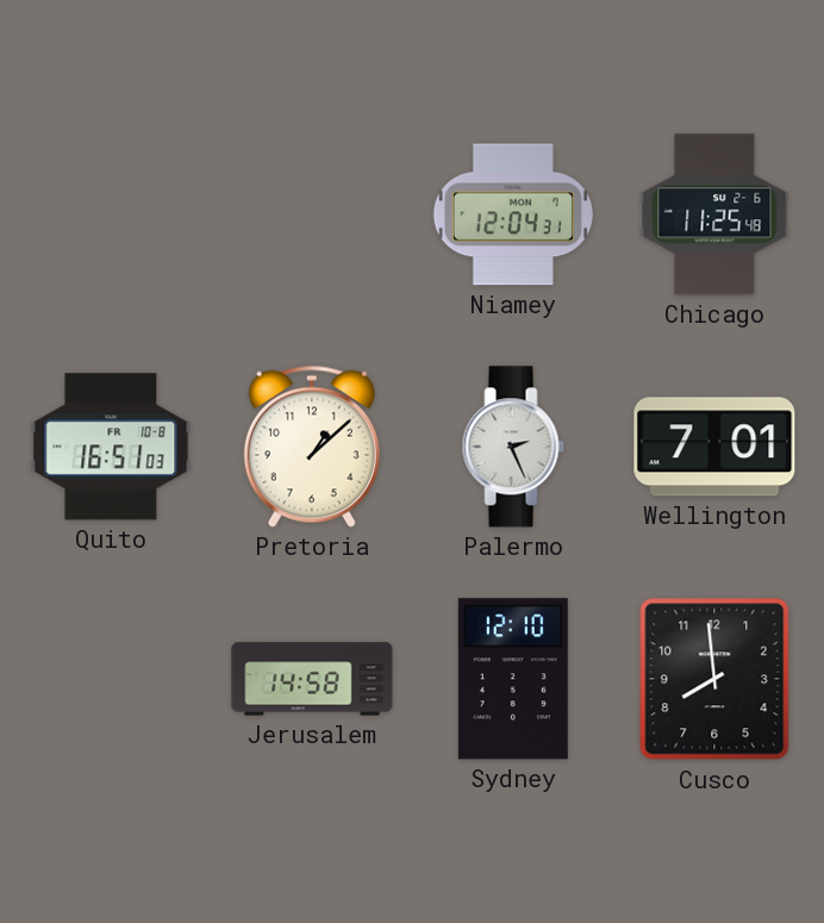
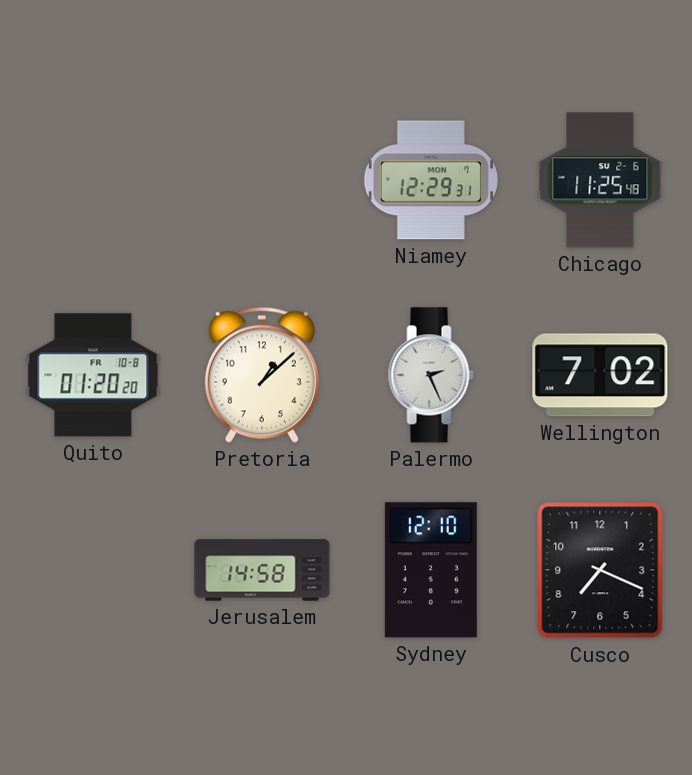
Niamey: 12:04 -> 12:29 (431, 180)
Quito: 16:51 -> 01:20 (93, 375)
Wellington: 7:01 -> 7:02 (600, 375)
Cusco: 7:59 -> 7:19 (600, 570)
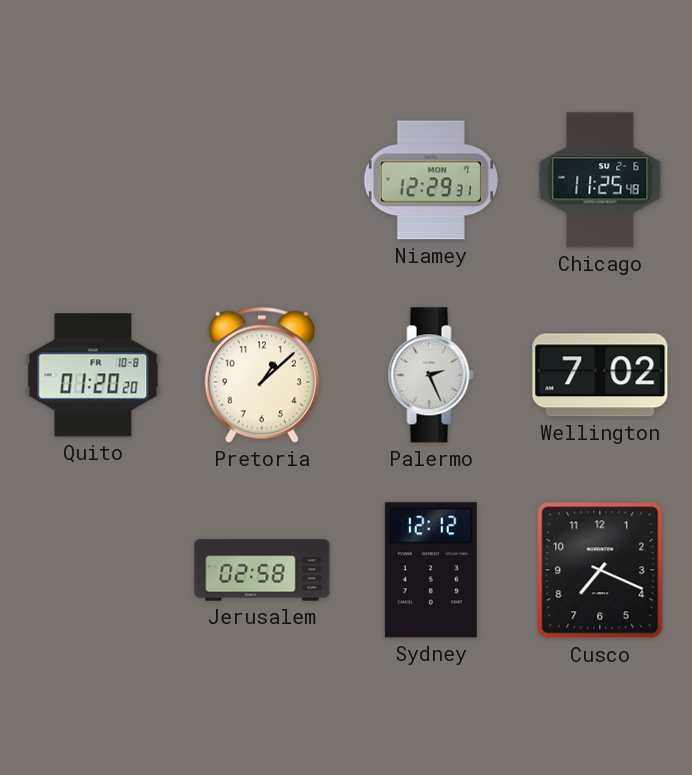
Jerusalem: 14:58 -> 02:58 (262, 570)
Sydney: 12:10 -> 12:12 (431, 570)
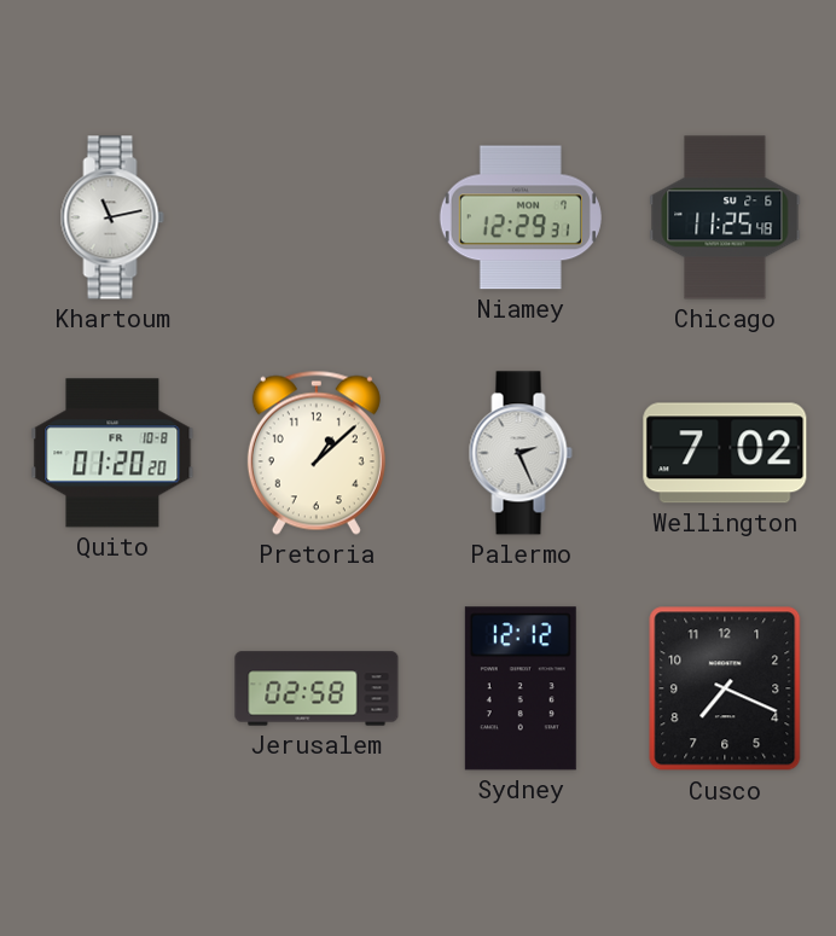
Khartoum: none -> 11:13 (112, 217)
